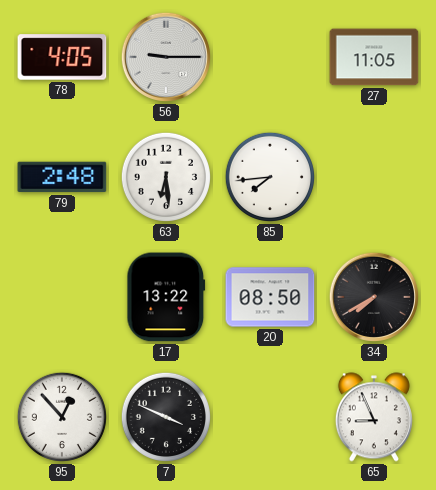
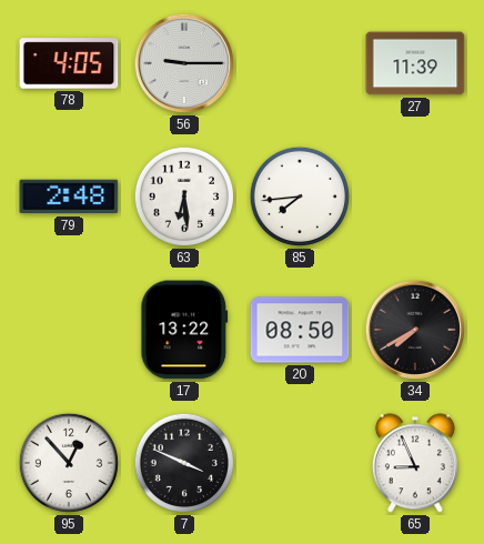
27: 11:05 -> 11:39 (415, 63)
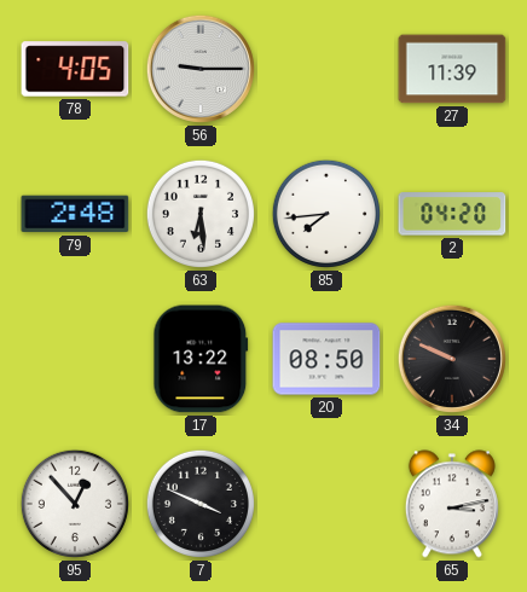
2: none -> 04:20 (452, 214)
34: 7:40 -> 9:49 (452, 359)
65: 8:56 -> 3:13 (452, 504)
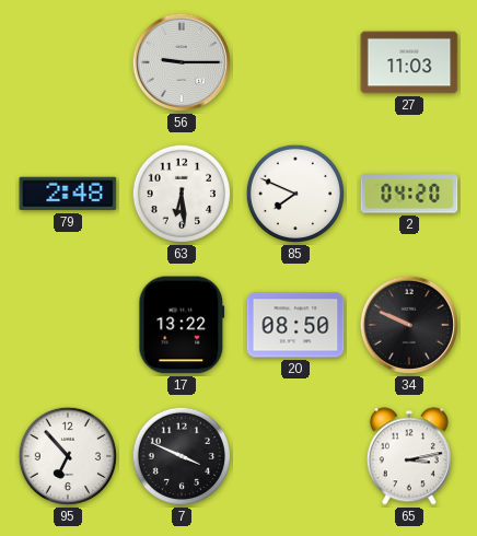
78: 4:05 -> none (75, 69)
27: 11:39 -> 11:03 (409, 62)
85: 7:44 -> 7:49 (295, 194)
95: 12:53 -> 6:53 (68, 456)
